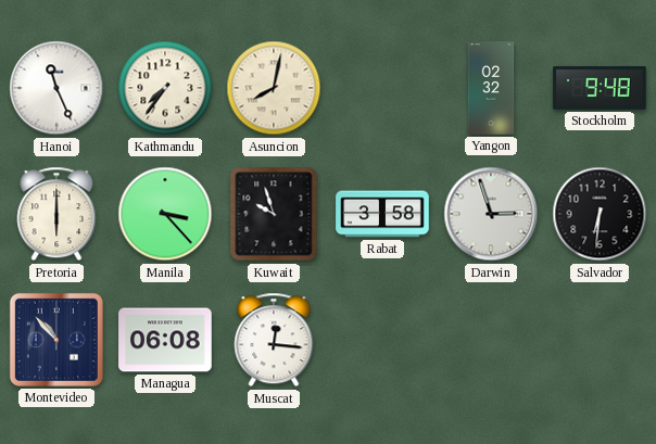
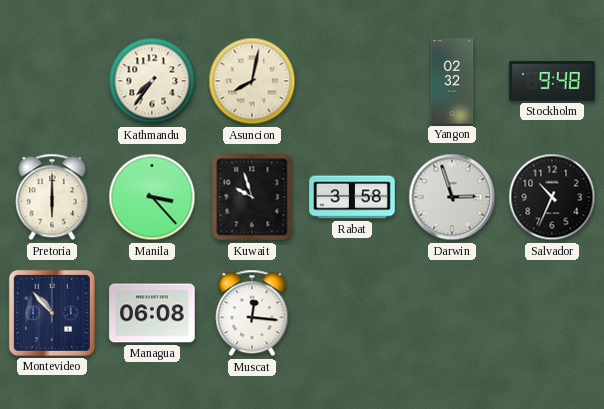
Hanoi: 11:26 -> none (56, 88)
Salvador: 6:31 -> 10:34 (552, 197)
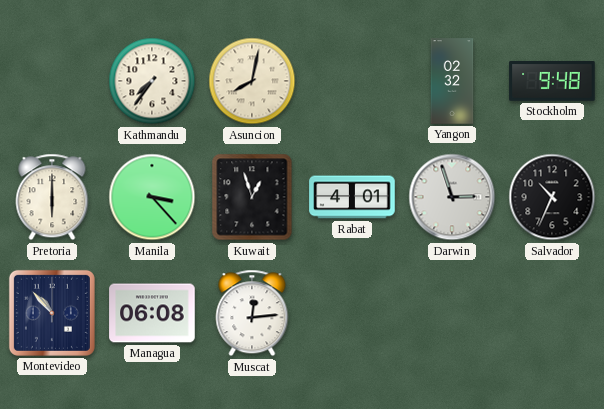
Kuwait: 9:57 -> 12:57 (252, 197)
Rabat: 3:58 -> 4:01 (352, 197)
Muscat: 12:16 -> 12:14 (252, 313)
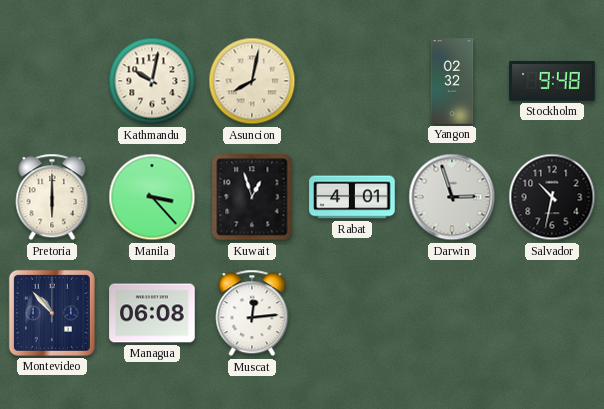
Kathmandu: 7:36 -> 10:02 (152, 81)
Salvador: 10:34 -> 10:32 (552, 197)
